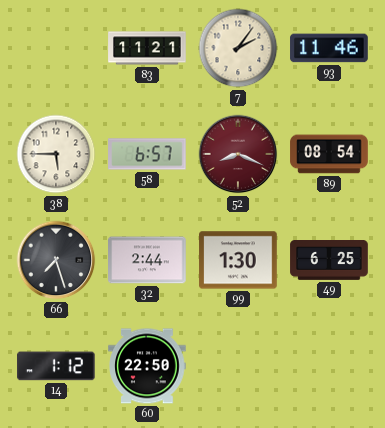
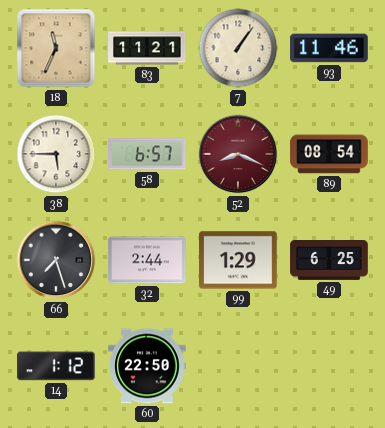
18: none -> 11:34 (56, 48)
7: 2:06 -> 1:06 (238, 48)
99: 1:30 -> 1:29 (238, 260)
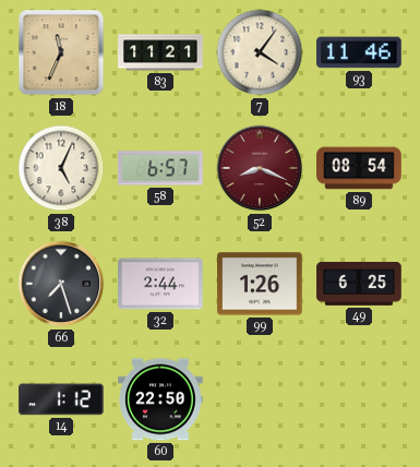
7: 1:06 -> 4:06 (260, 52)
38: 5:45 -> 5:04 (61, 168)
99: 1:29 -> 1:26 (260, 284)
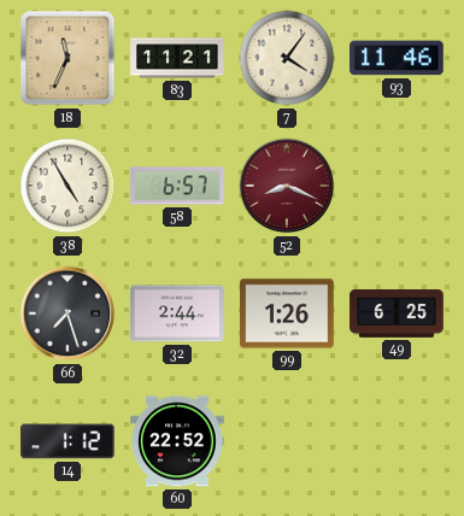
38: 5:04 -> 4:55 (67, 186)
89: 08:54 -> none (359, 168)
60: 22:50 -> 22:52 (177, 441)
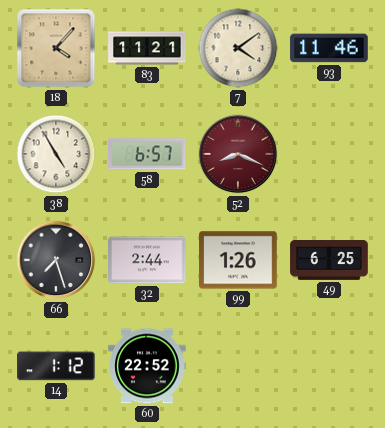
18: 11:34 -> 4:07 (56, 48)
7: 4:06 -> 4:09 (238, 48)
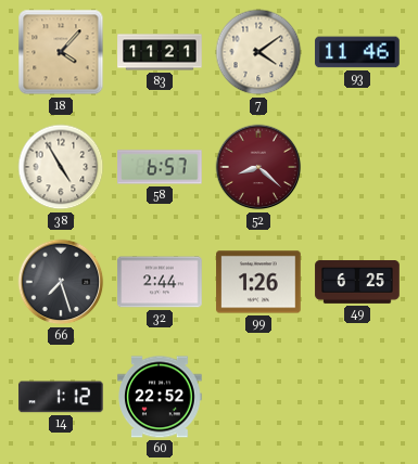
52: 8:19 -> 8:22 (258, 167)
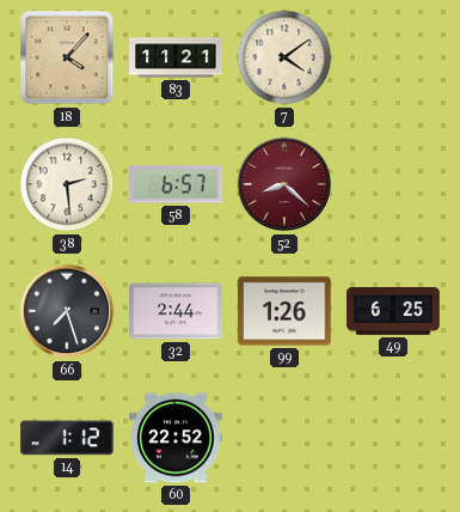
93: 11:46 -> none (357, 52)
38: 4:55 -> 2:29 (67, 184)
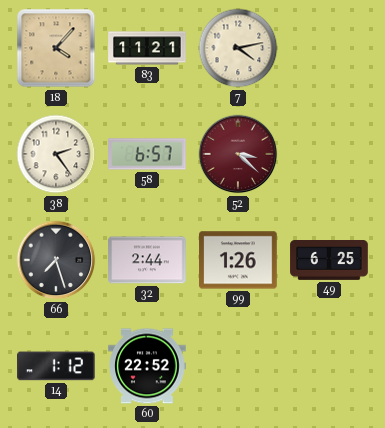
7: 4:09 -> 4:13 (238, 48)
38: 2:29 -> 2:24 (56, 154)
52: 8:22 -> 3:22 (238, 154)
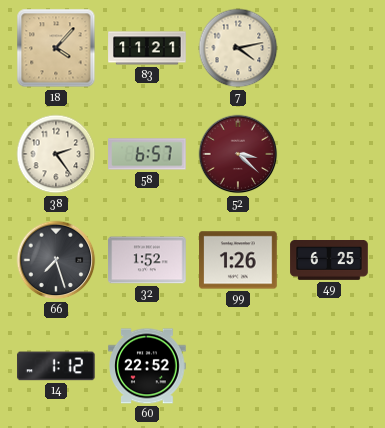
32: 2:44 -> 1:52 (147, 260)
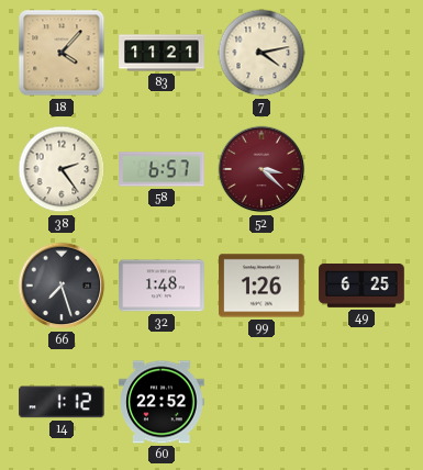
32: 1:52 -> 1:48 (162, 286)
